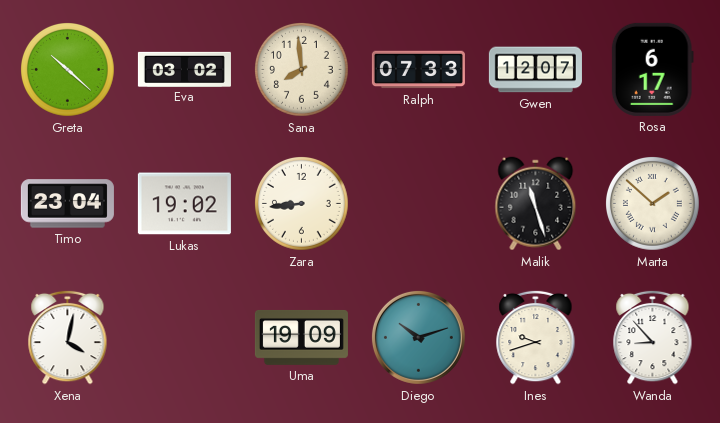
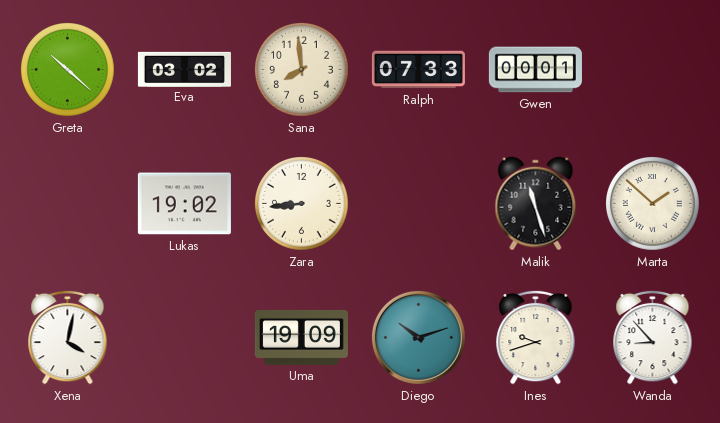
Gwen: 12:07 -> 00:01 (535, 70)
Rosa: 6:17 -> none (652, 69)
Timo: 23:04 -> none (67, 204)
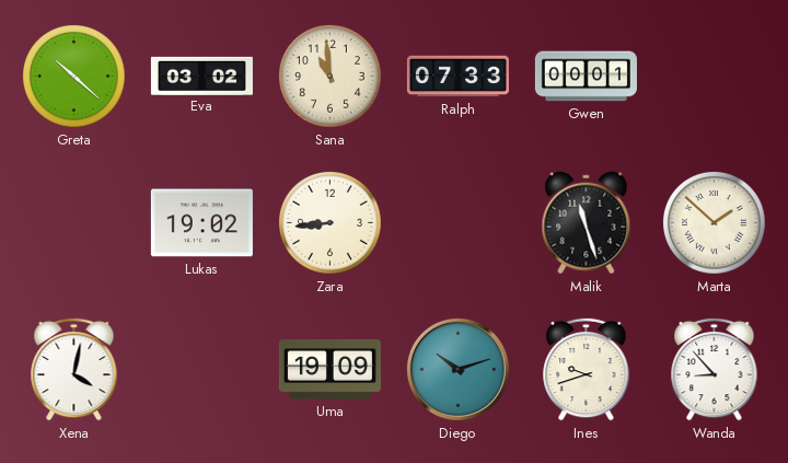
Sana: 7:59 -> 10:59 (331, 77)
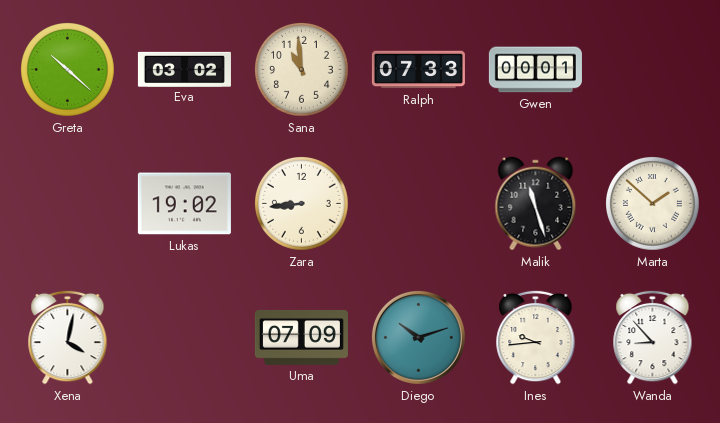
Uma: 19:09 -> 07:09 (301, 338)
Ines: 9:42 -> 9:44 (536, 337)
